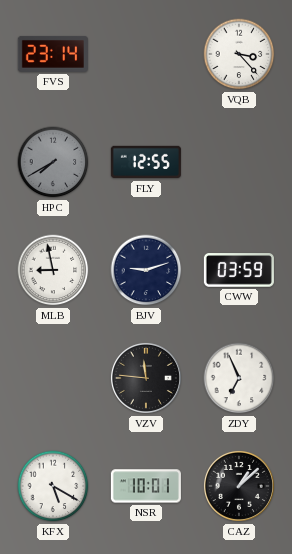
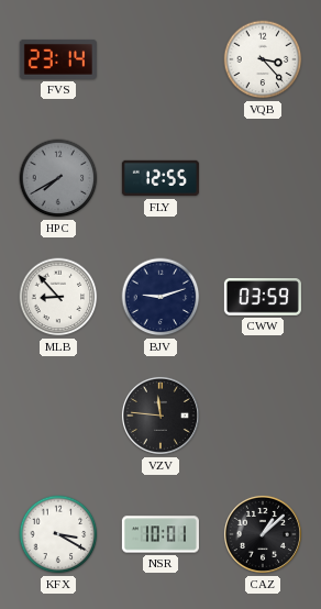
MLB: 8:58 -> 8:53 (58, 297)
ZDY: 6:56 -> none (239, 378)
KFX: 5:20 -> 3:20 (58, 534)
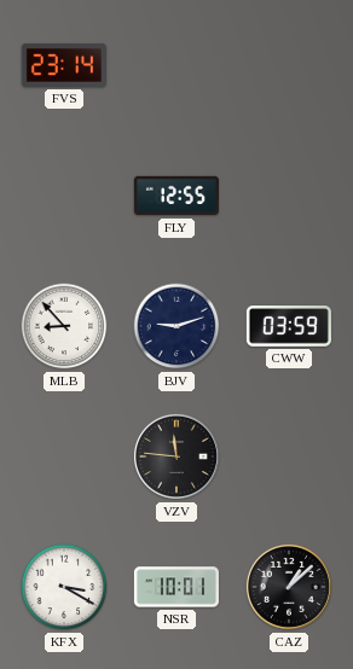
VQB: 3:23 -> none (263, 59)
HPC: 7:40 -> none (58, 178)
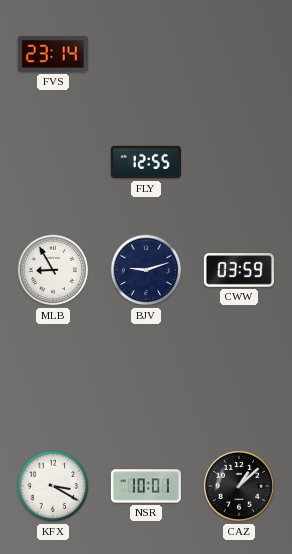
MLB: 8:53 -> 8:55 (53, 270)
VZV: 11:46 -> none (176, 456)
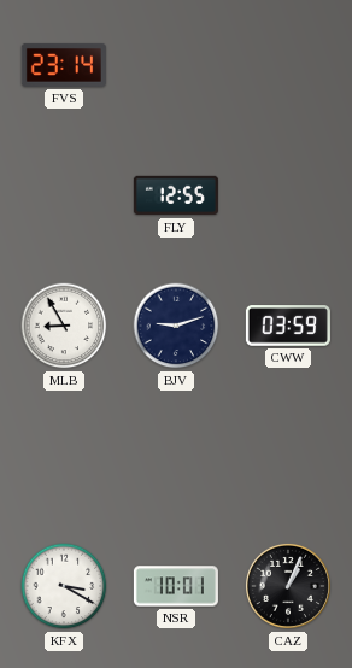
CAZ: 1:08 -> 1:04 (288, 586)
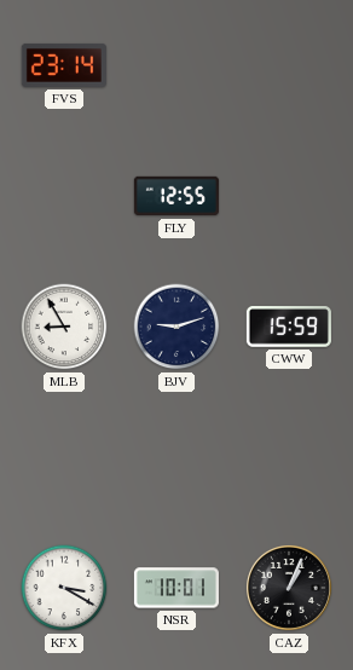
CWW: 03:59 -> 15:59 (289, 327)
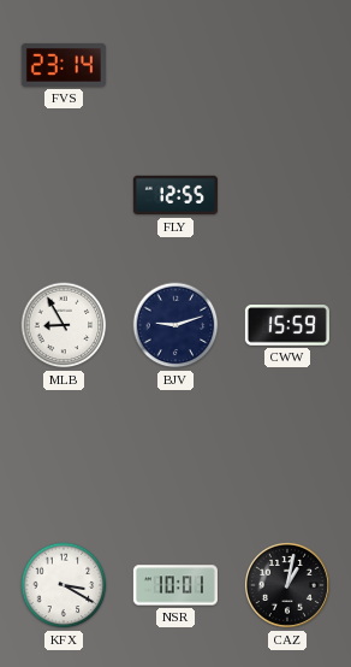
CAZ: 1:04 -> 1:02 (287, 585)
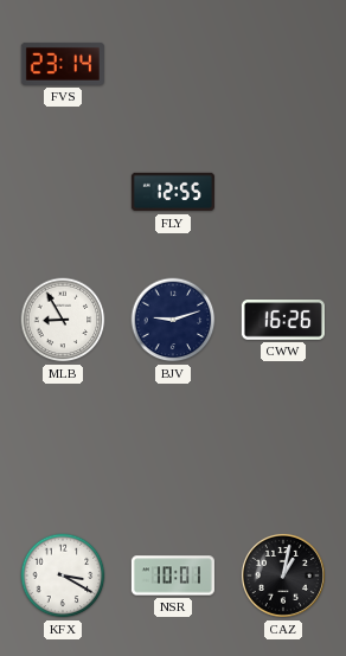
CWW: 15:59 -> 16:26 (283, 320)
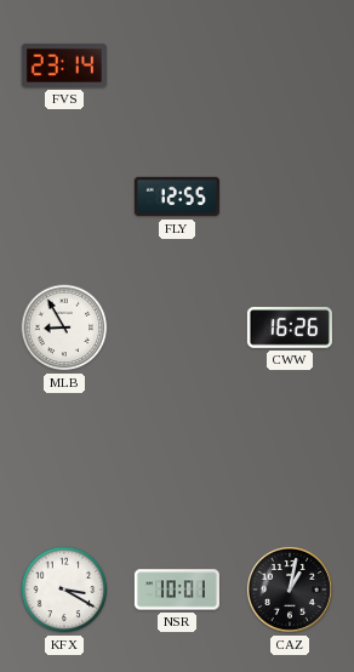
BJV: 9:12 -> none (173, 320)
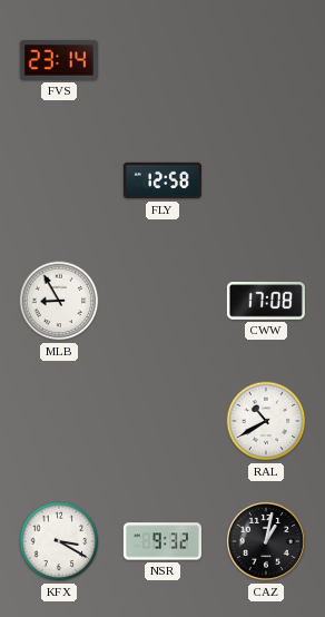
FLY: 12:55 -> 12:58 (162, 180)
CWW: 16:26 -> 17:08 (266, 301)
RAL: none -> 10:40 (266, 421)
NSR: 10:01 -> 9:32 (162, 541)
